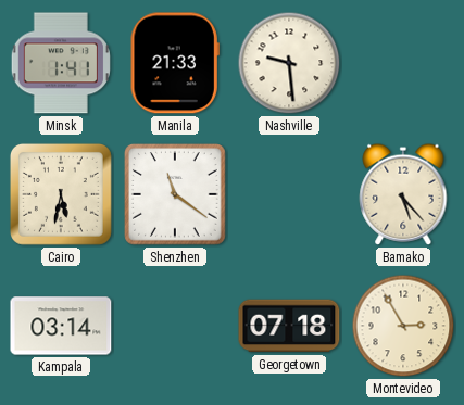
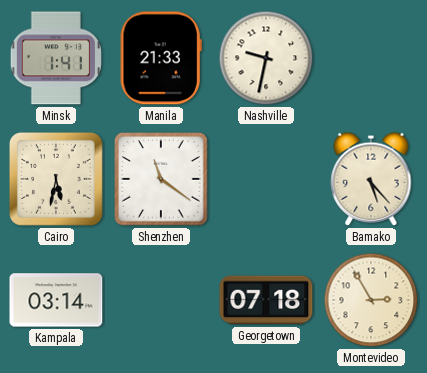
Nashville: 9:29 -> 9:32 (266, 58)
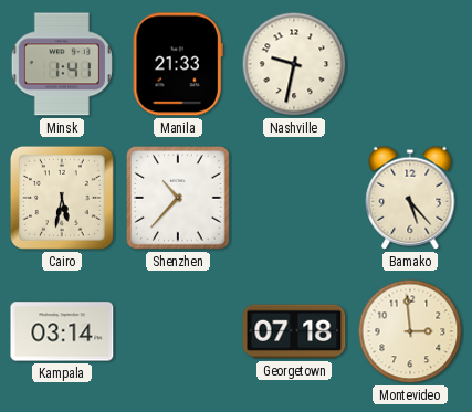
Shenzhen: 11:21 -> 10:37 (179, 199)
Montevideo: 2:55 -> 2:59 (410, 331)
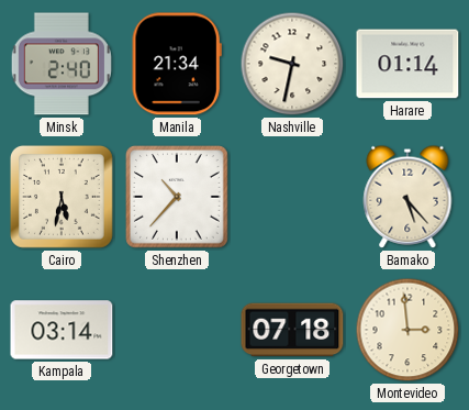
Minsk: 1:41 -> 2:40 (62, 64)
Manila: 21:33 -> 21:34 (177, 64)
Harare: none -> 01:14 (407, 64)
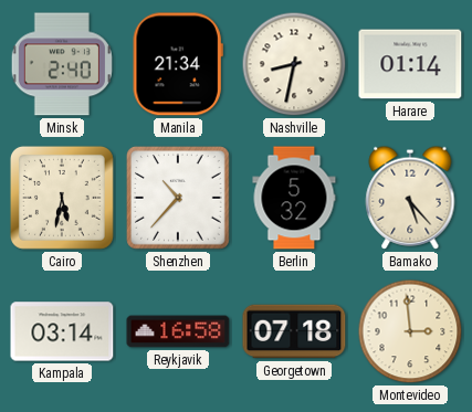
Nashville: 9:32 -> 8:32 (294, 64)
Berlin: none -> 5:32 (294, 198)
Reykjavik: none -> 16:58 (178, 331)
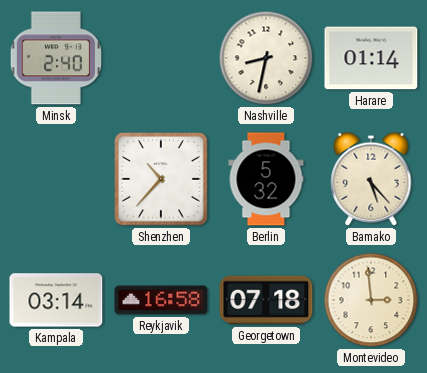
Manila: 21:34 -> none (178, 64)
Cairo: 5:32 -> none (62, 198)
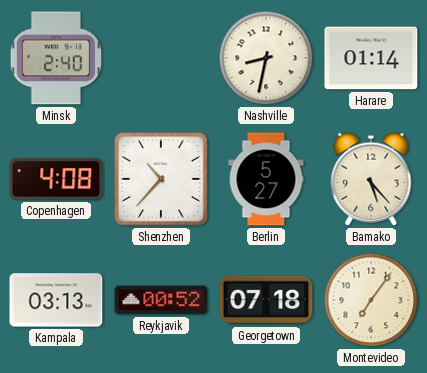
Copenhagen: none -> 4:08 (56, 179)
Berlin: 5:32 -> 5:27 (266, 179)
Kampala: 03:14 -> 03:13 (56, 300)
Reykjavik: 16:58 -> 00:52 (161, 300)
Montevideo: 2:59 -> 7:06 (371, 300)
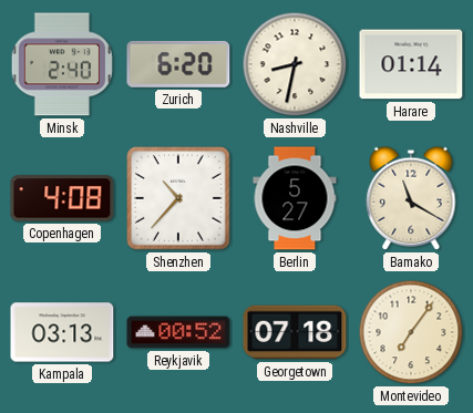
Zurich: none -> 6:20 (178, 64)
Bamako: 5:23 -> 11:20 (411, 198)
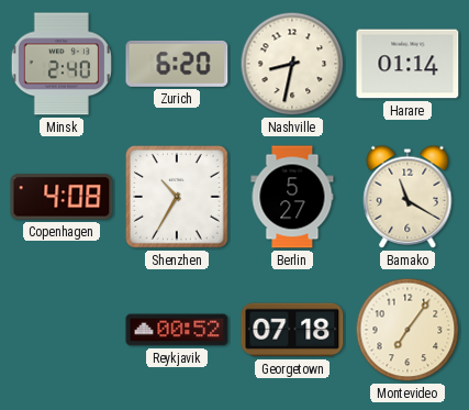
Shenzhen: 10:37 -> 10:35 (178, 198)
Kampala: 03:13 -> none (62, 332)
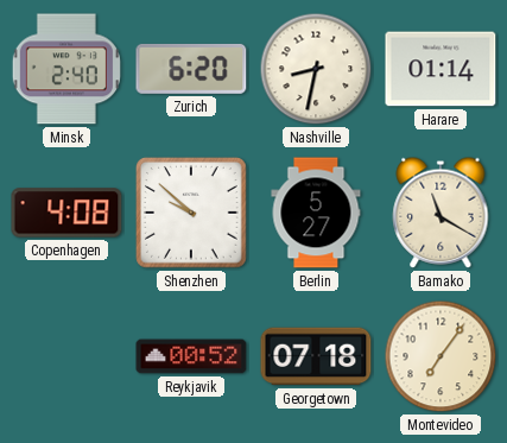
Shenzhen: 10:35 -> 9:52 (192, 214)
